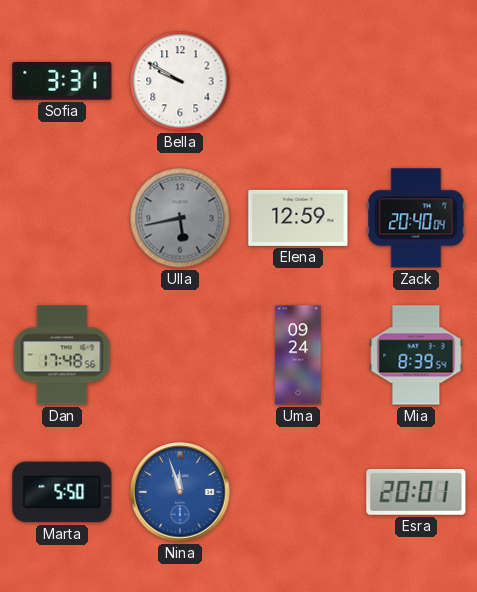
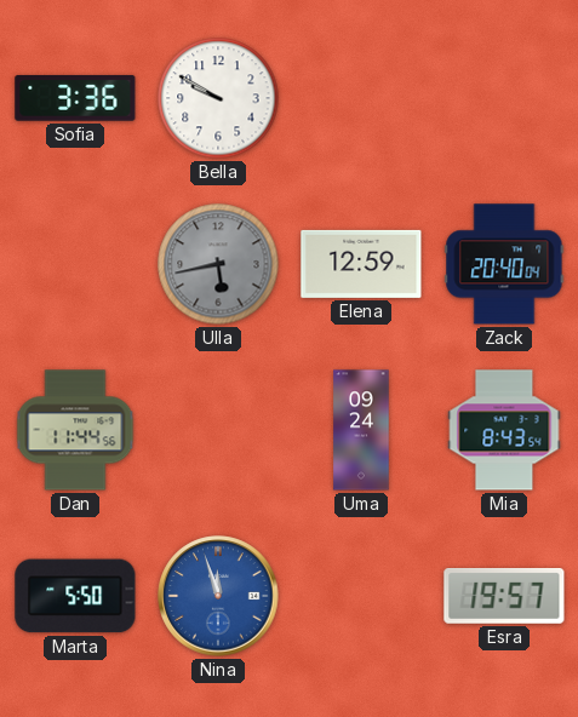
Sofia: 3:31 -> 3:36 (75, 98)
Dan: 17:48 -> 11:44 (75, 430)
Mia: 8:39 -> 8:43 (504, 430)
Esra: 20:01 -> 19:57 (504, 597)
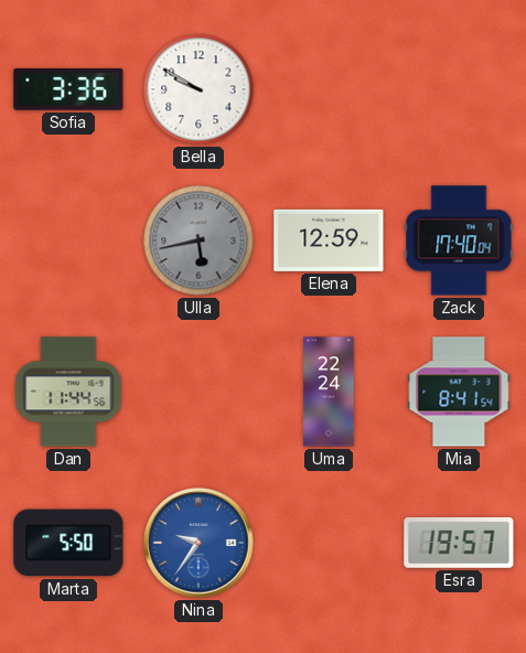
Zack: 20:40 -> 17:40 (459, 240)
Uma: 09:24 -> 22:24 (329, 392)
Mia: 8:43 -> 8:41 (459, 392)
Nina: 11:57 -> 9:36 (198, 543)
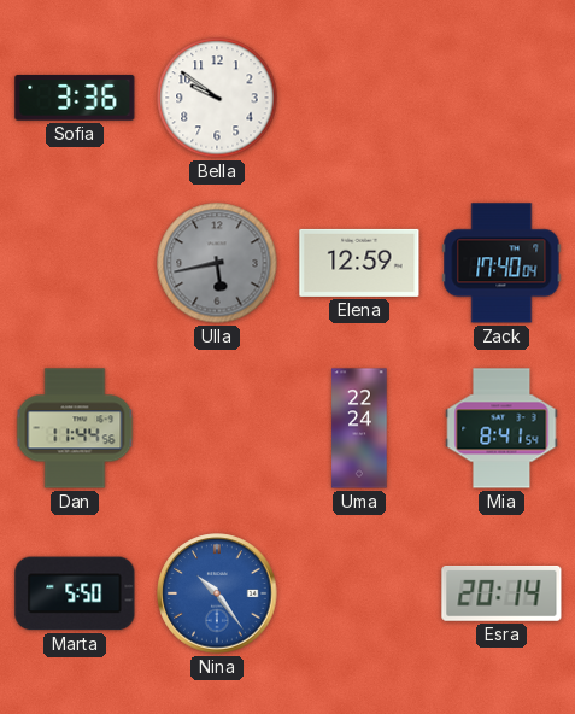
Bella: 9:50 -> 9:51 (217, 98)
Nina: 9:36 -> 10:24 (217, 593)
Esra: 19:57 -> 20:14 (501, 595)
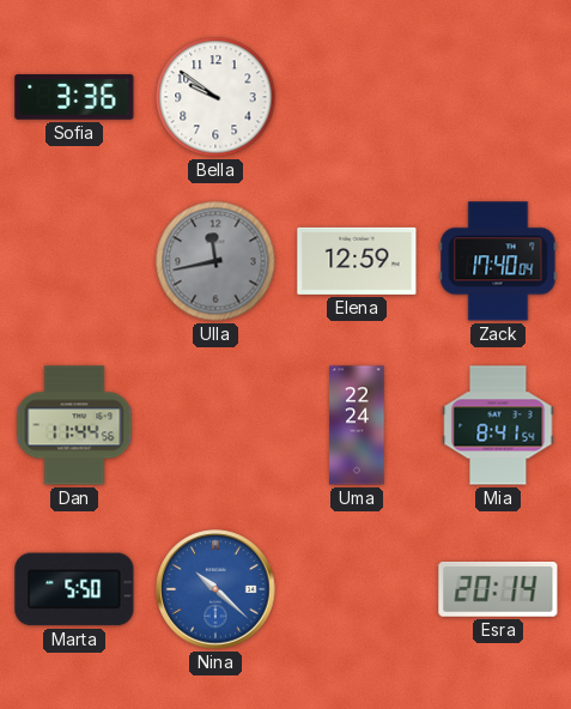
Ulla: 5:43 -> 11:43 (215, 261)
Nina: 10:24 -> 10:22 (215, 589)
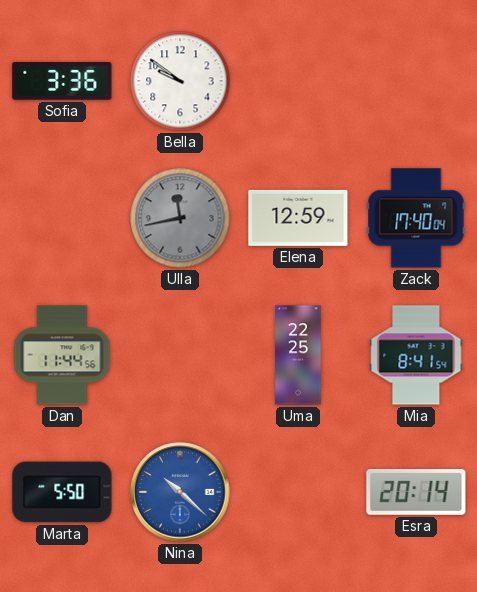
Uma: 22:24 -> 22:25 (298, 355)
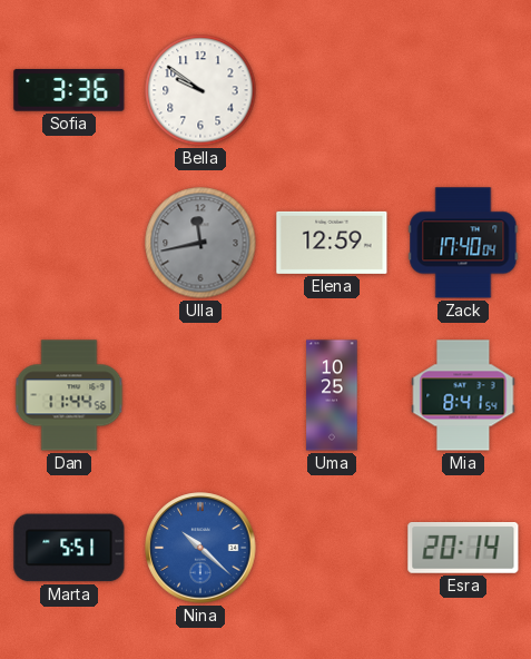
Uma: 22:25 -> 10:25 (332, 395)
Marta: 5:50 -> 5:51 (69, 548)
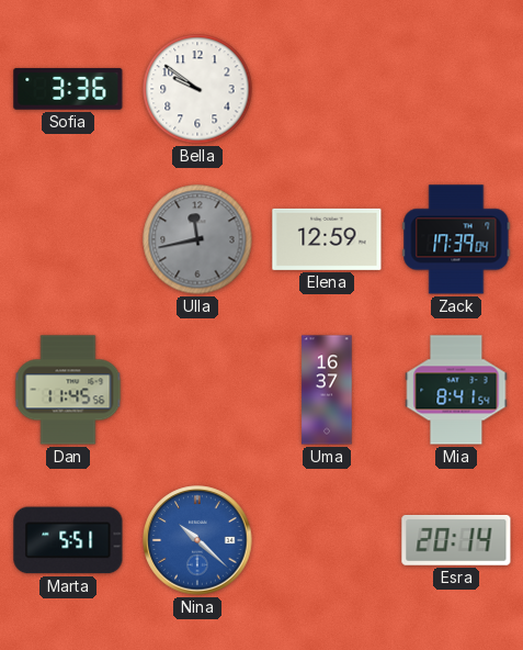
Zack: 17:40 -> 17:39 (456, 239)
Dan: 11:44 -> 11:45 (68, 390)
Uma: 10:25 -> 16:37 (327, 390)
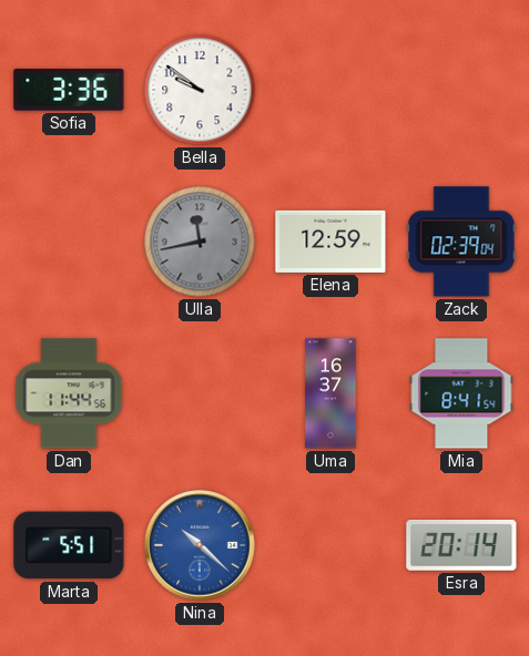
Zack: 17:39 -> 02:39 (461, 242)
Dan: 11:45 -> 11:44 (69, 393)
